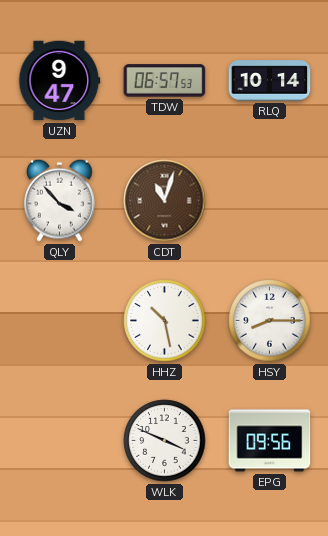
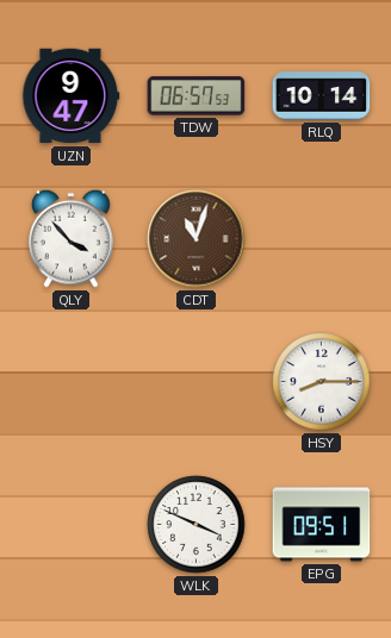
HHZ: 10:28 -> none (165, 321)
EPG: 09:56 -> 09:51 (322, 525)
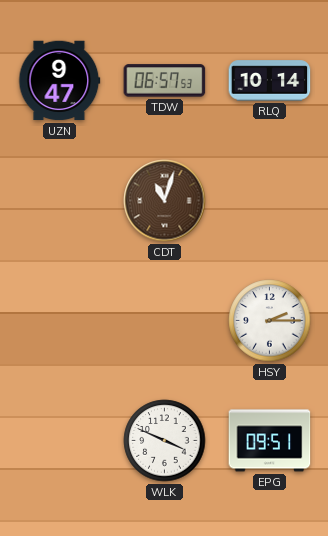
QLY: 3:53 -> none (72, 238)
HSY: 8:15 -> 2:15 (270, 321)
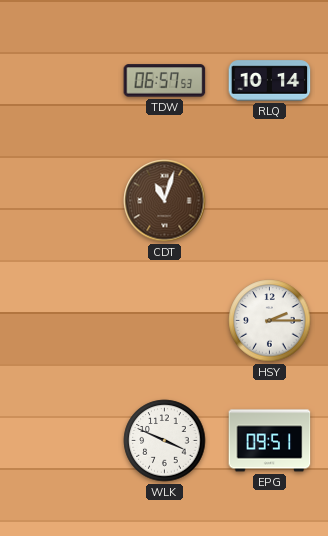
UZN: 9:47 -> none (60, 81)
